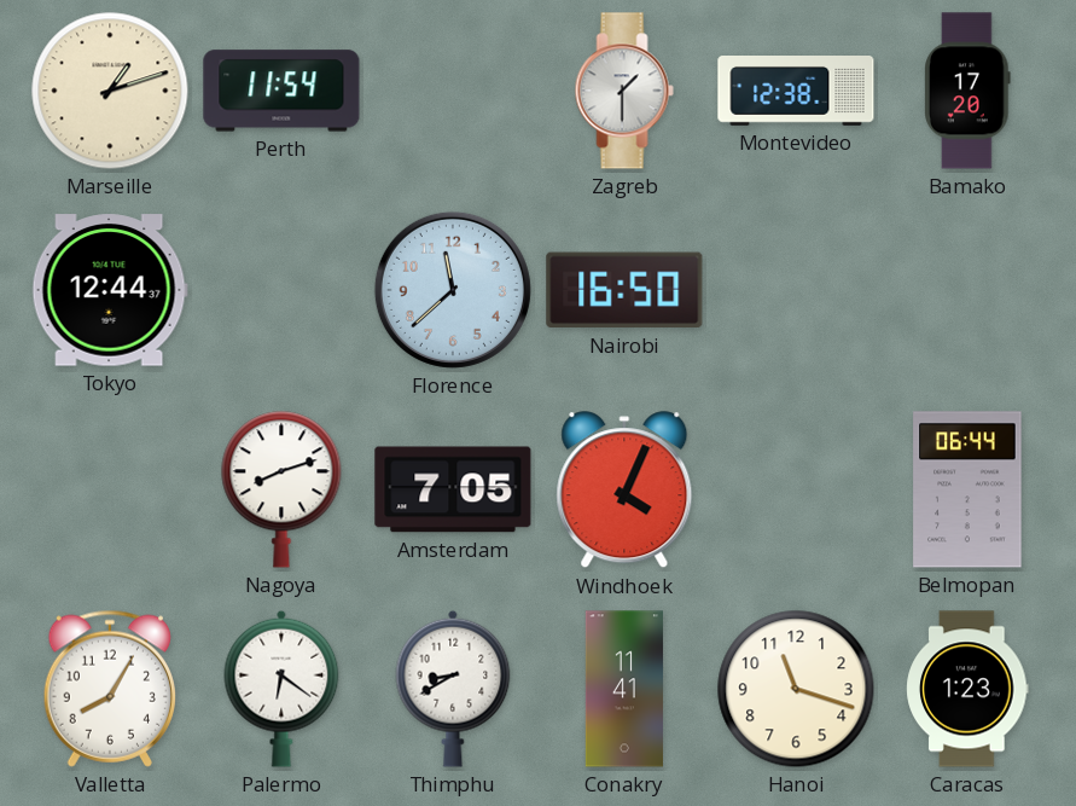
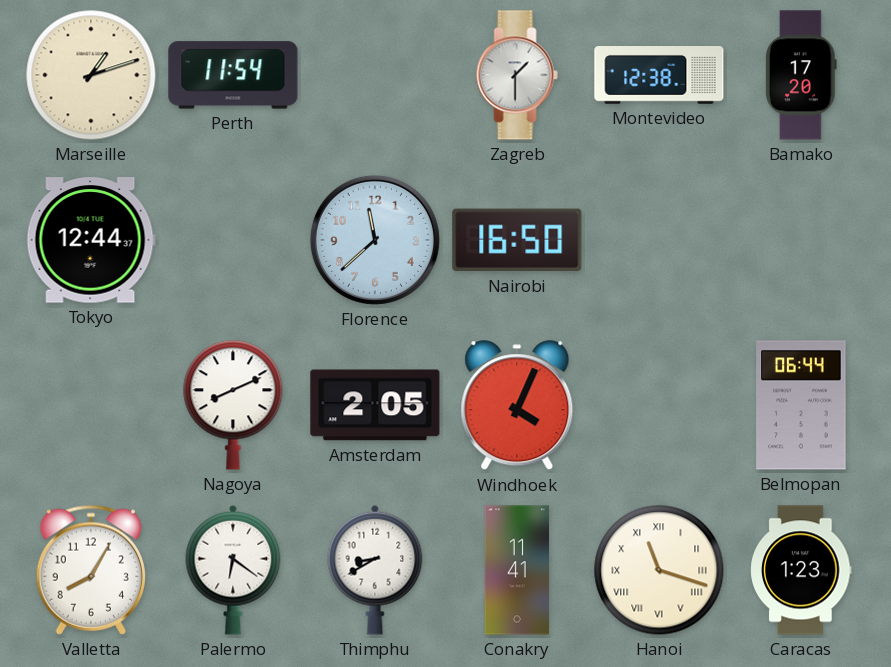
Nagoya: 8:12 -> 8:11 (233, 405)
Amsterdam: 7:05 -> 2:05 (375, 405)
Hanoi numerals: Arabic -> Roman (659, 570)
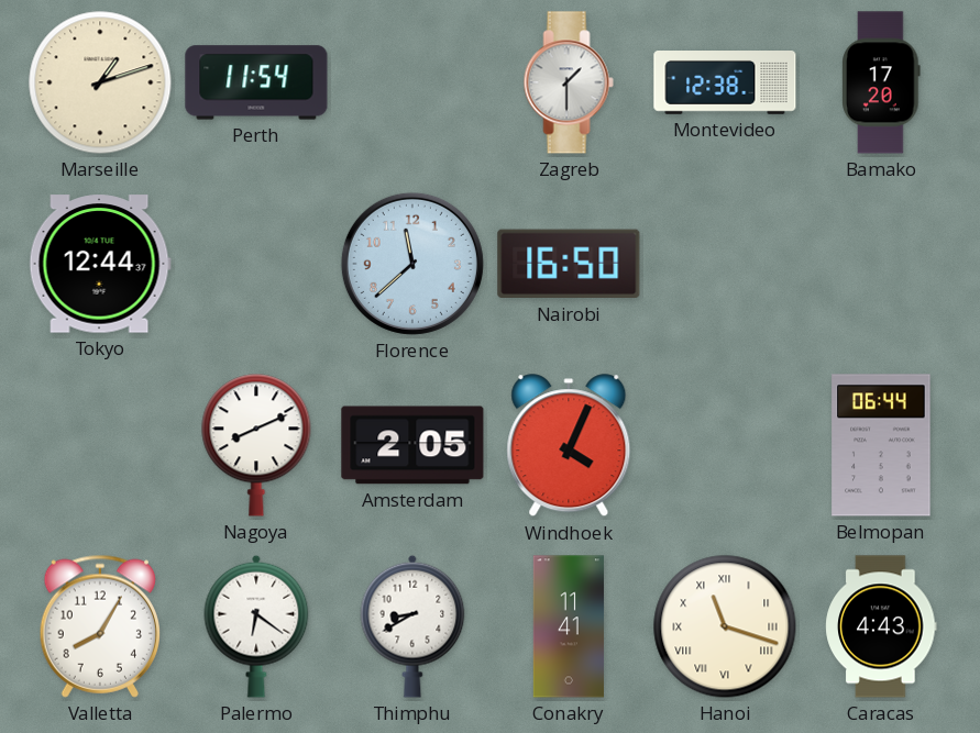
Caracas: 1:23 -> 4:43 (881, 626)
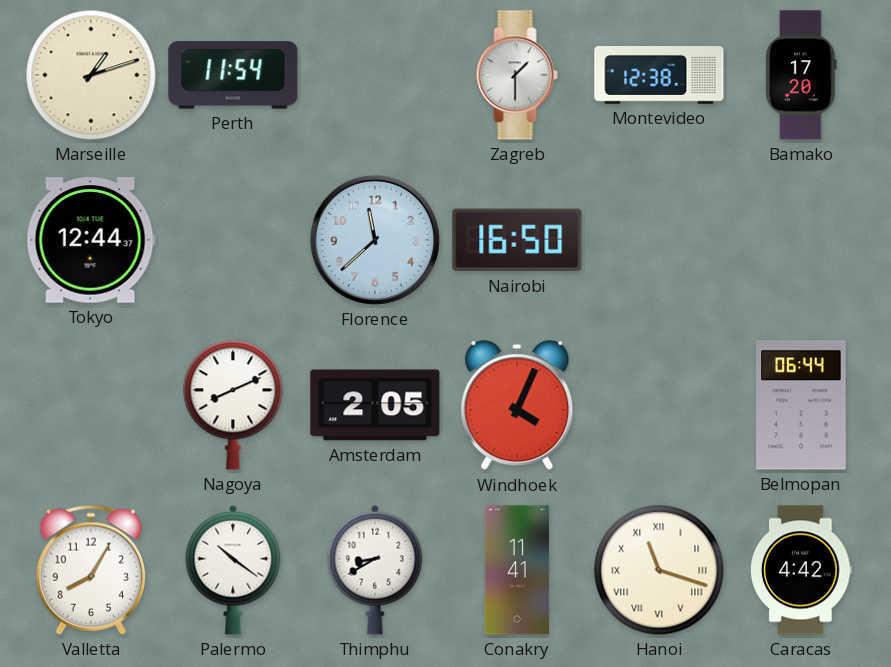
Palermo: 6:21 -> 10:21 (233, 570)
Caracas: 4:43 -> 4:42 (801, 570)
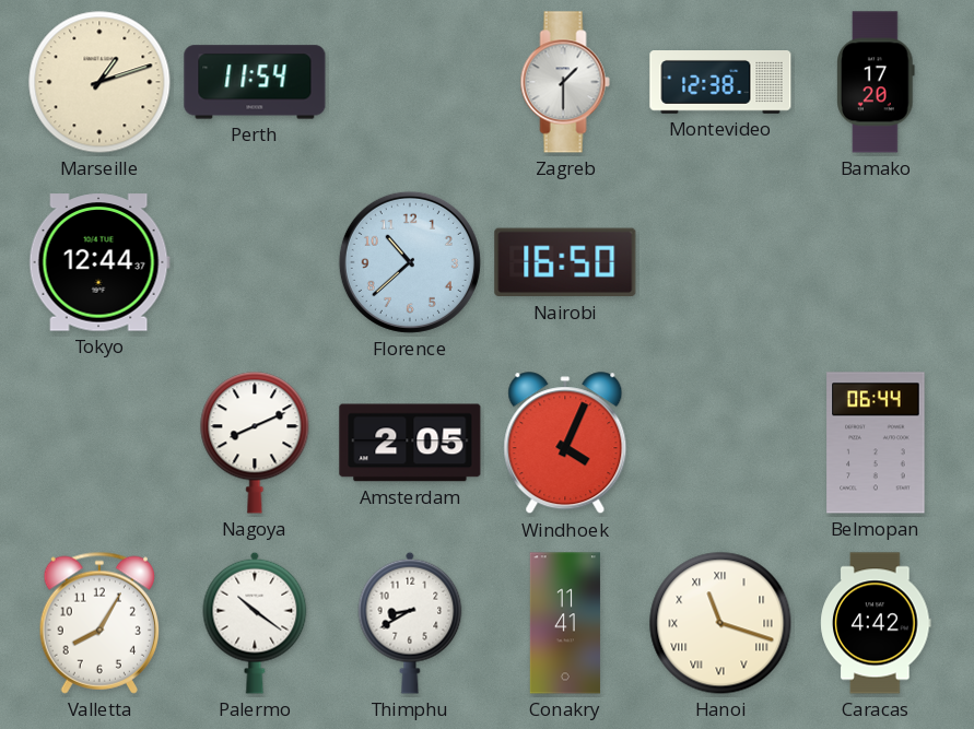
Florence: 11:38 -> 10:38 (410, 262)
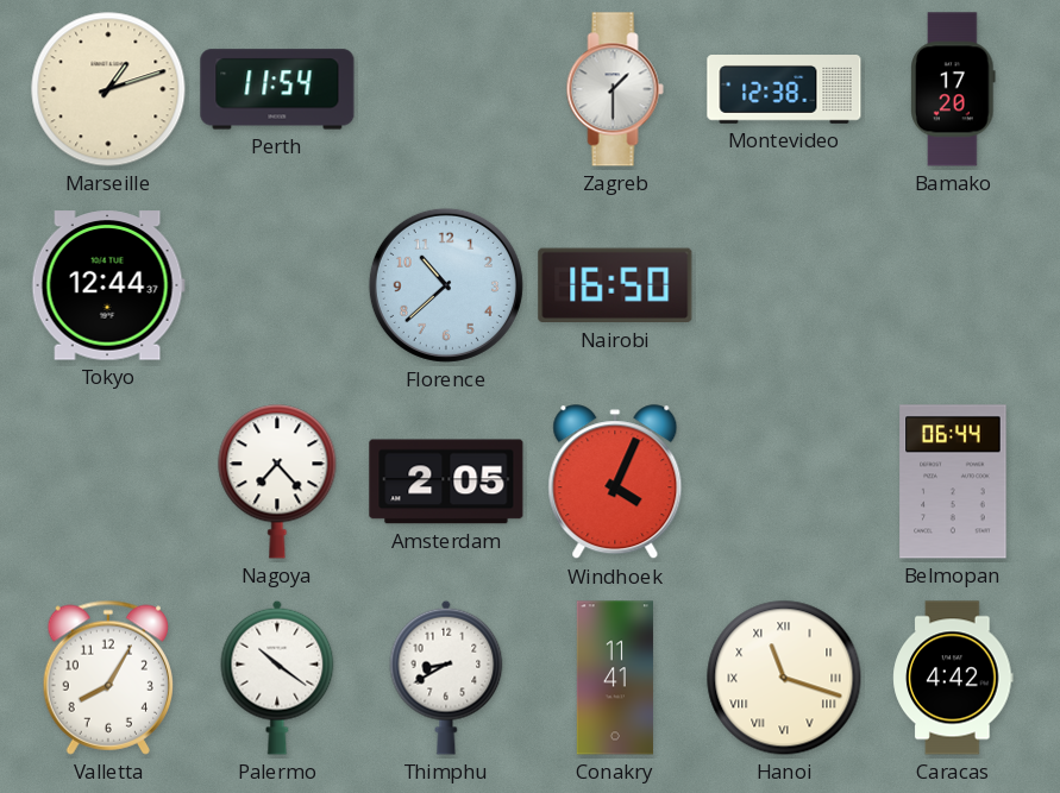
Nagoya: 8:11 -> 7:23 (277, 482)
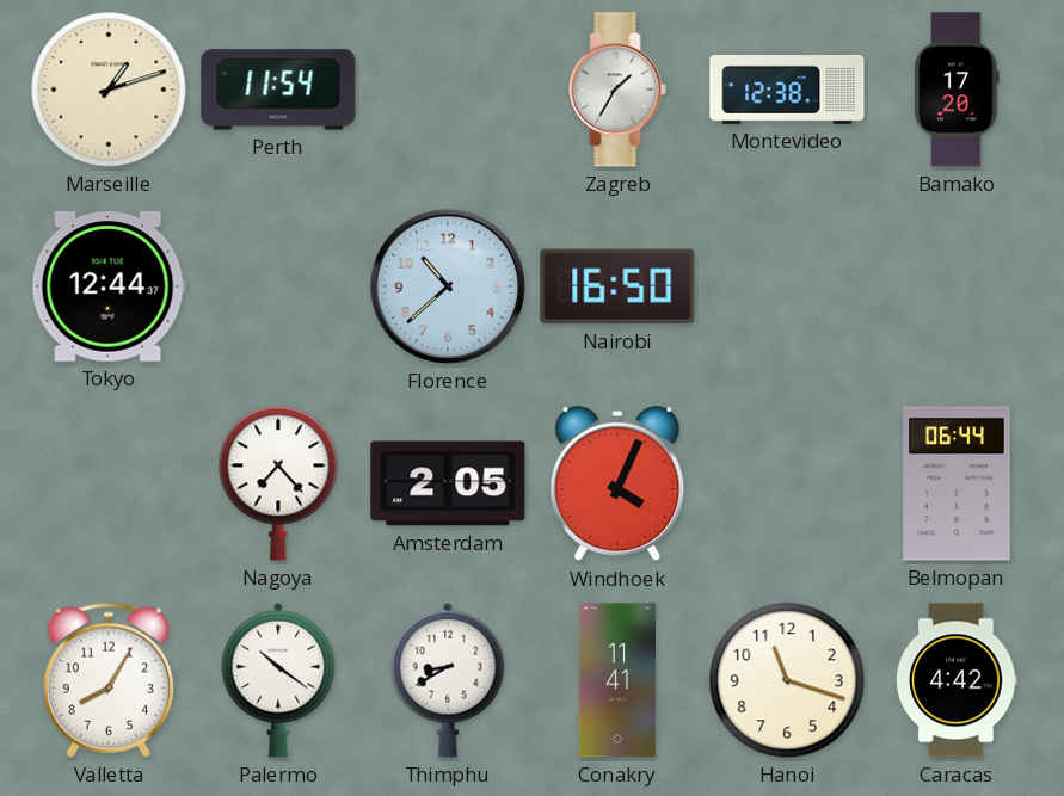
Zagreb: 1:30 -> 1:35 (617, 90)
Hanoi numerals: Roman -> Arabic (787, 680)
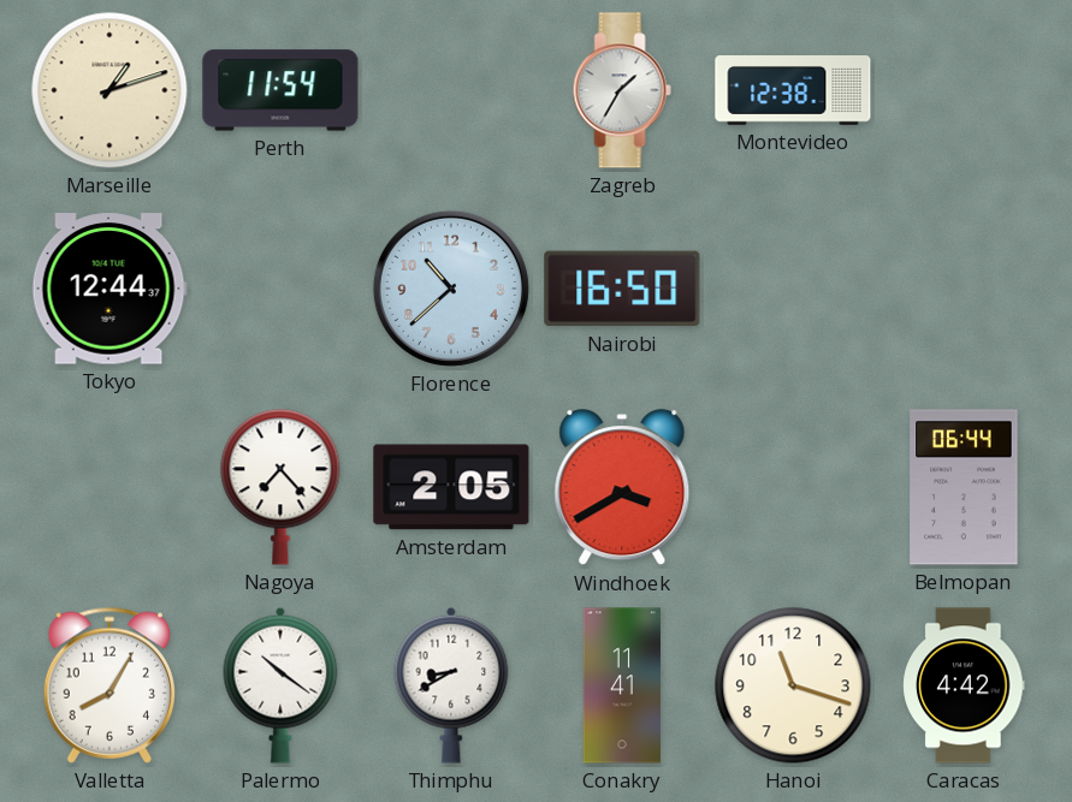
Bamako: 17:20 -> none (958, 90)
Windhoek: 4:04 -> 3:40 (622, 488)
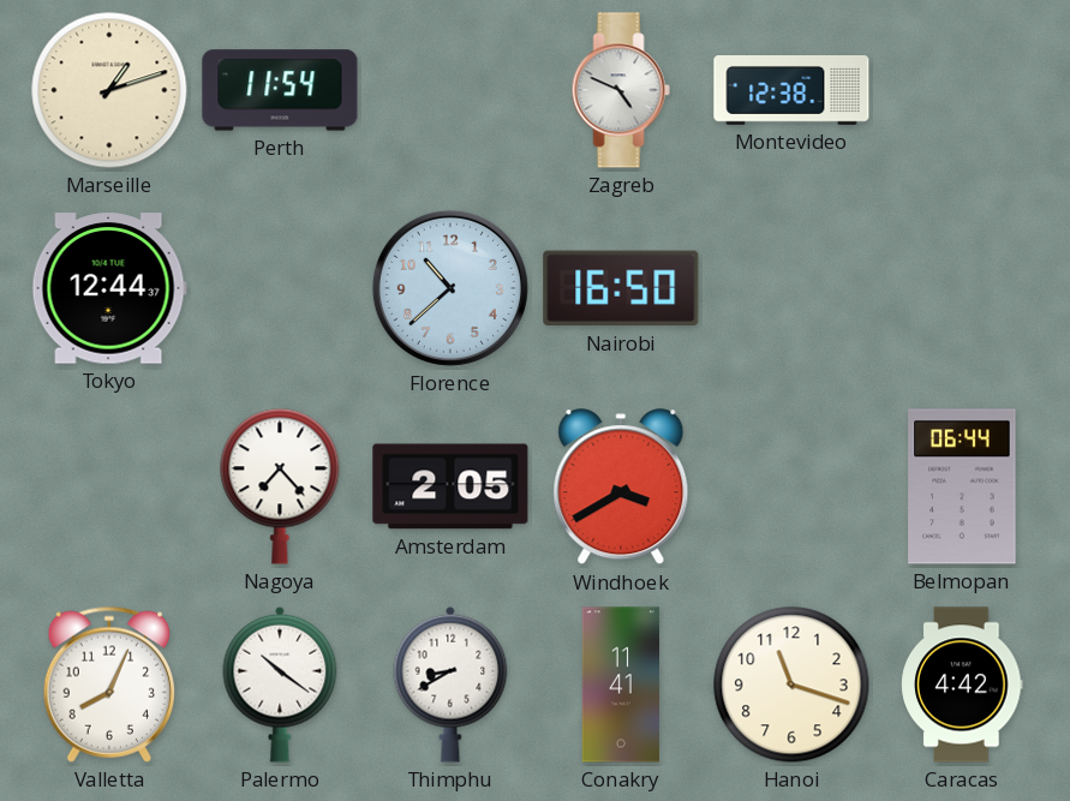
Zagreb: 1:35 -> 4:49 (621, 90)
Valletta: 8:05 -> 8:04 (108, 685)
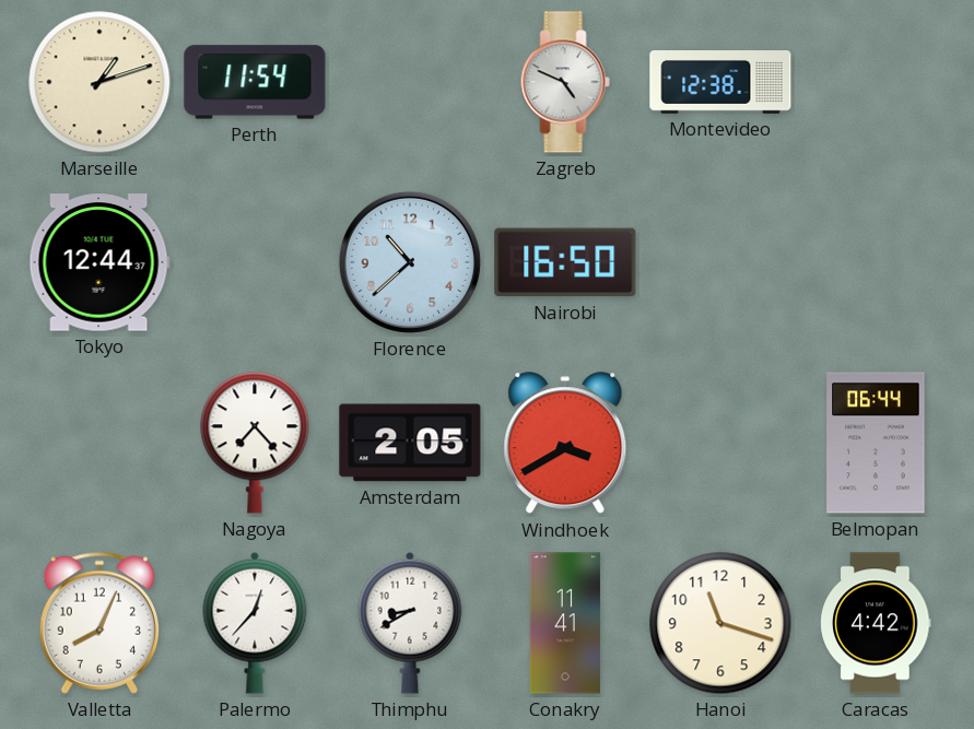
Palermo: 10:21 -> 12:37 (255, 623)
